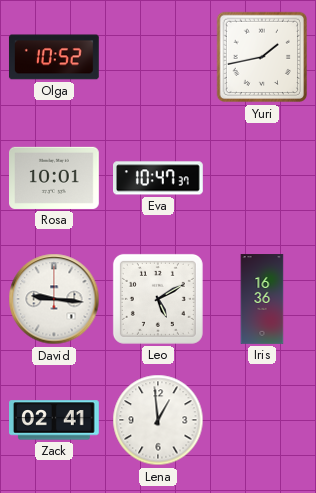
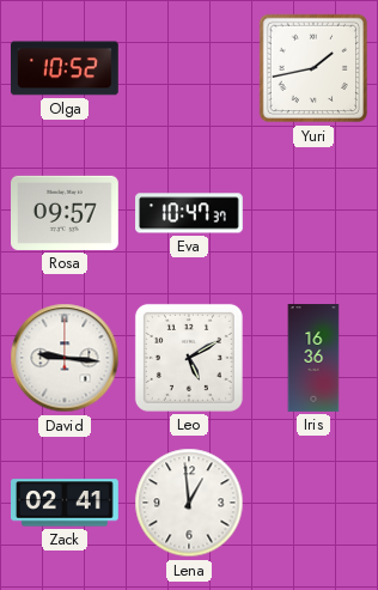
Rosa: 10:01 -> 09:57 (66, 213)
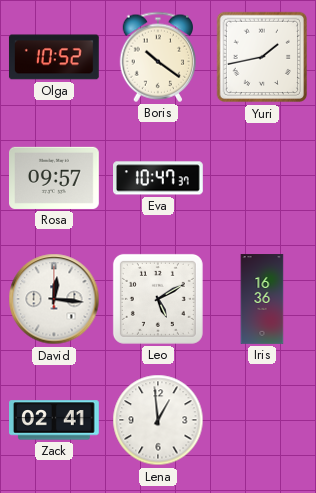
Boris: none -> 10:21 (158, 57)
David: 9:16 -> 12:16 (54, 299)
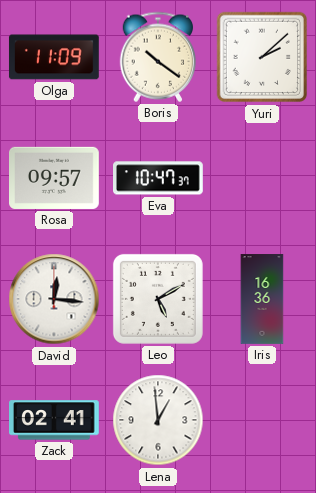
Olga: 10:52 -> 11:09 (54, 57)
Yuri: 1:43 -> 2:08 (262, 57)
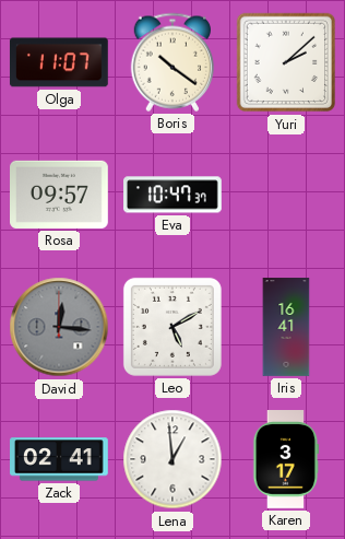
Olga: 11:09 -> 11:07 (59, 62)
David dial: white -> grey (59, 327)
Iris: 16:36 -> 16:41 (286, 327)
Karen: none -> 3:17 (286, 460)
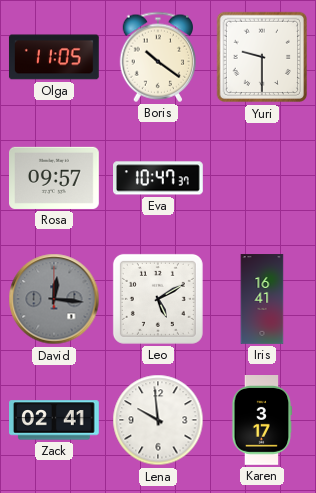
Olga: 11:07 -> 11:05 (54, 57)
Yuri: 2:08 -> 9:30 (262, 57)
Lena: 12:59 -> 9:59 (158, 420)
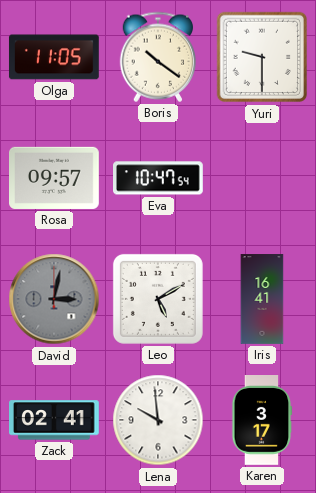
Eva: 10:47:37 -> 10:47:54 (159, 178)
David: 12:16 -> 3:02 (54, 299)
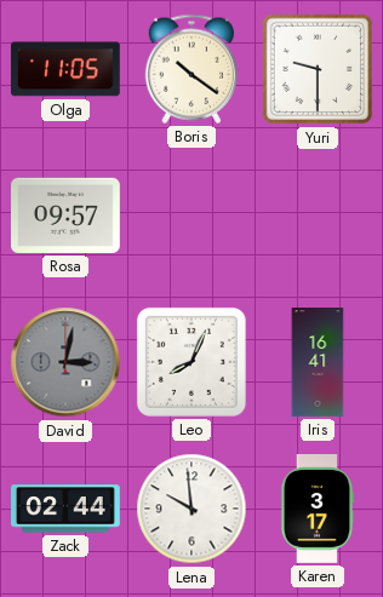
Eva: 10:47 -> none (159, 178)
Leo: 5:10 -> 8:04 (191, 362)
Zack: 02:41 -> 02:44 (67, 509)
